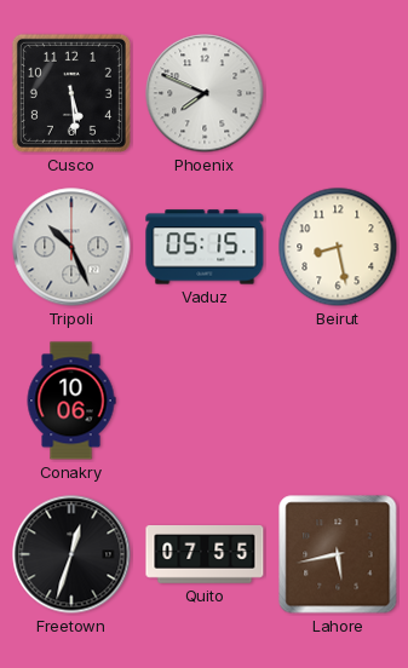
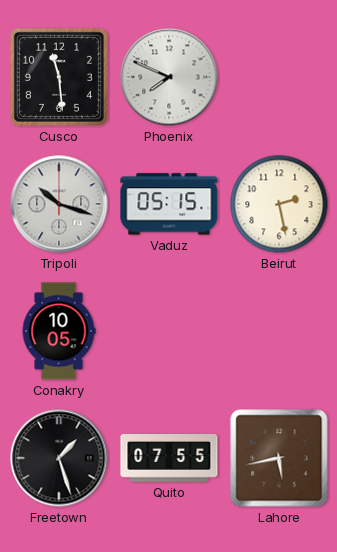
Cusco: 5:29 -> 11:29 (59, 77)
Tripoli: 10:26 -> 10:18 (59, 204)
Beirut: 8:28 -> 2:28 (279, 204)
Conakry: 10:06 -> 10:05 (59, 331)
Freetown: 12:33 -> 1:27 (59, 458)
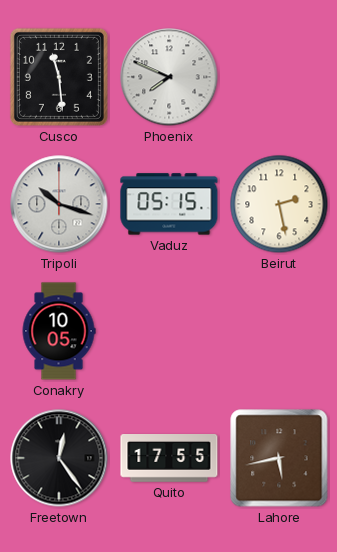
Freetown: 1:27 -> 12:24 (59, 458)
Quito: 07:55 -> 17:55 (169, 459)
